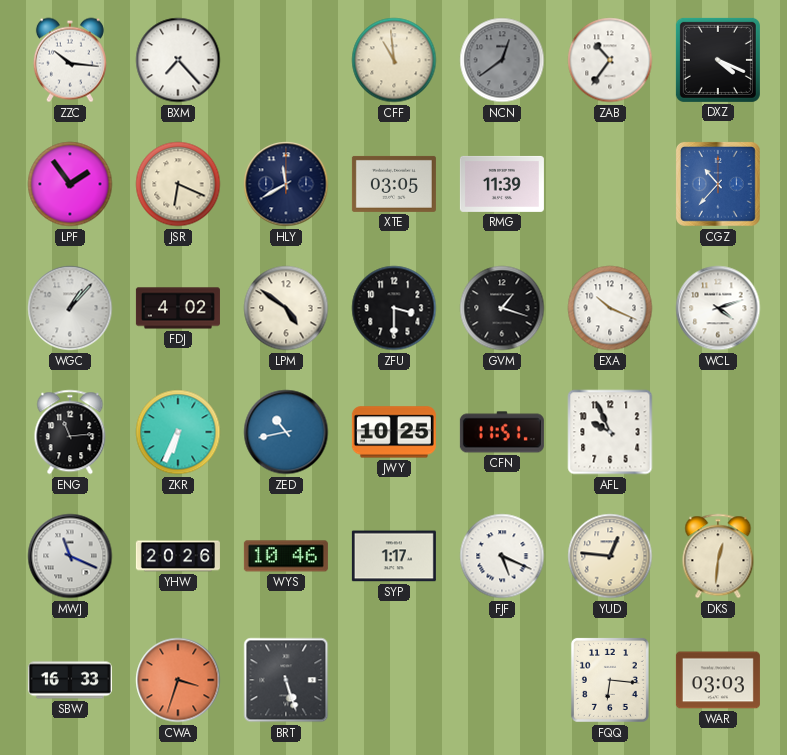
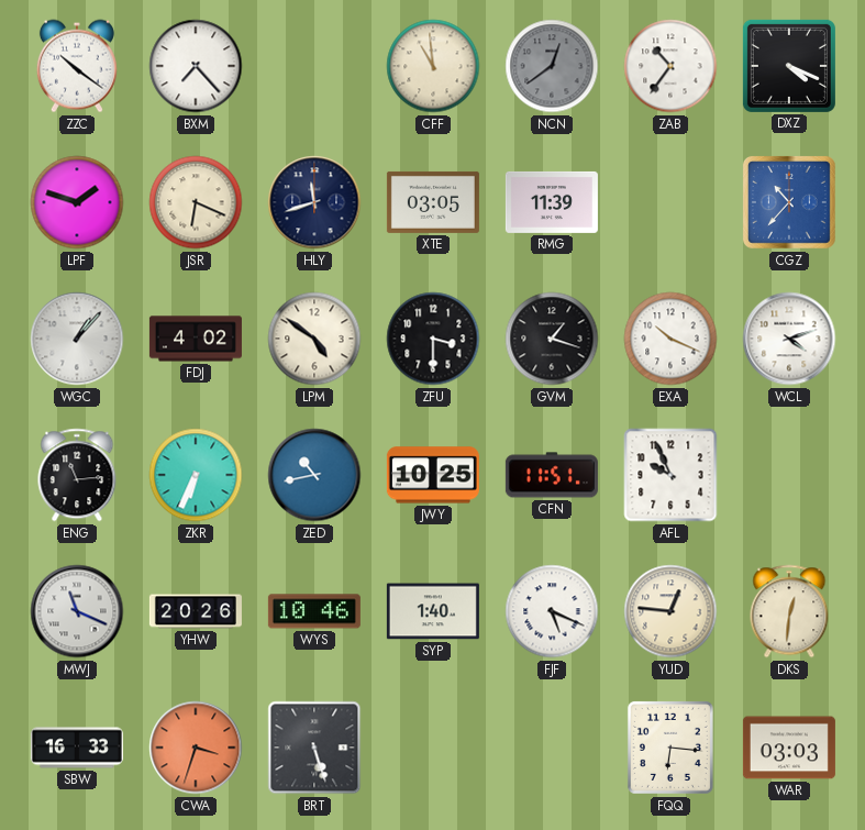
ZZC: 10:16 -> 10:21 (77, 66)
LPF: 1:54 -> 1:48 (77, 202)
HLY: 11:40 -> 11:42 (314, 202)
SYP: 1:17 -> 1:40 (433, 611)
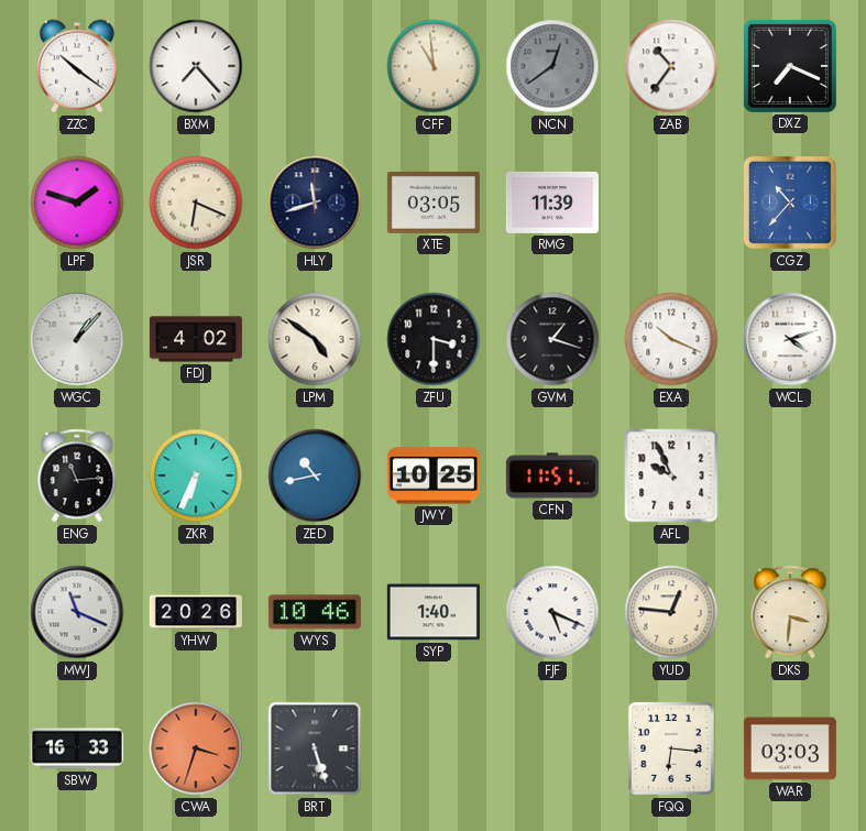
DXZ: 4:19 -> 7:19 (790, 66)
DKS: 12:31 -> 3:31 (790, 612)
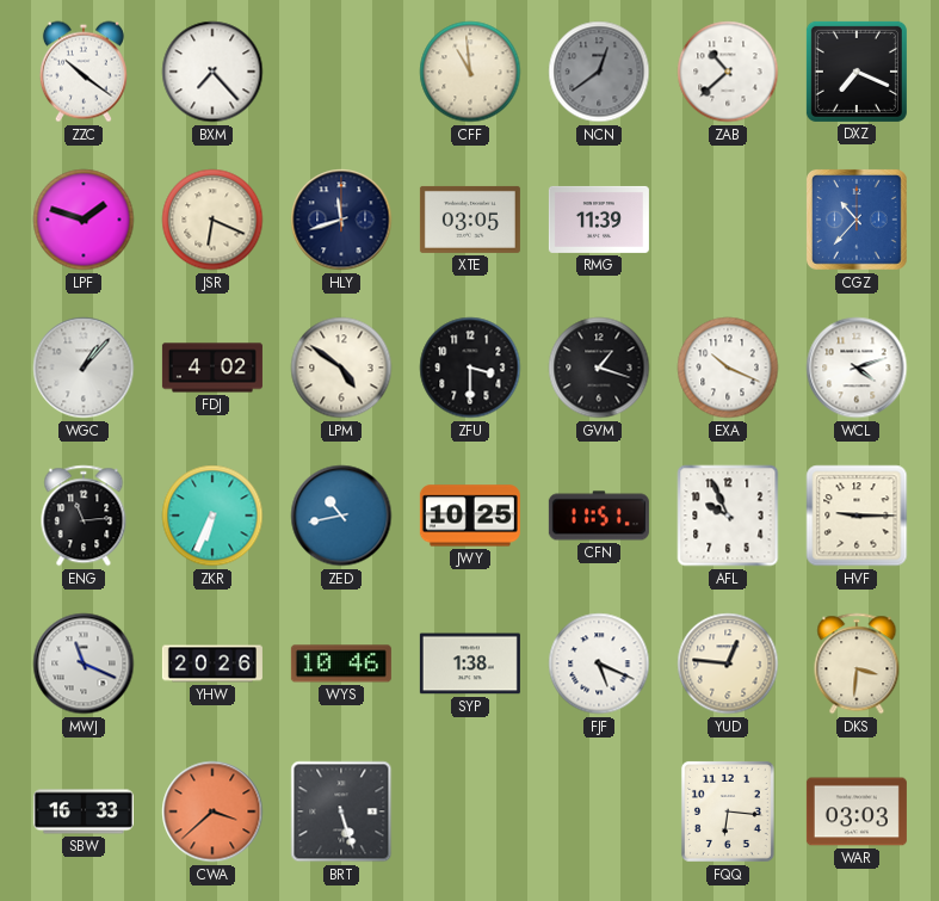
ZAB: 10:36 -> 10:38 (728, 72)
HVF: none -> 9:15 (857, 516)
SYP: 1:40 -> 1:38 (470, 664)
CWA: 3:33 -> 3:38 (212, 811)
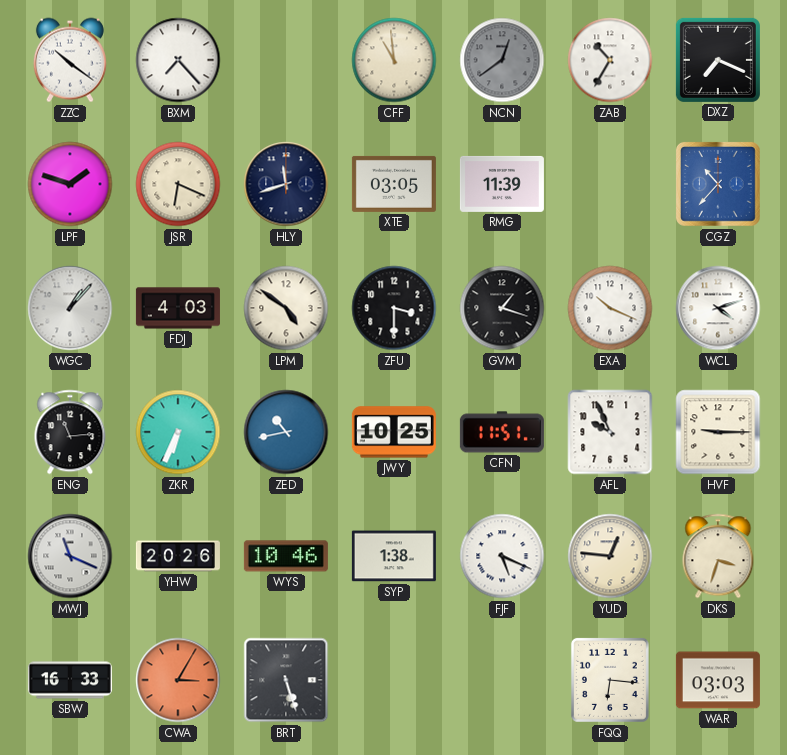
ZAB: 10:38 -> 10:35 (610, 60)
FDJ: 4:02 -> 4:03 (178, 308)
DKS: 3:31 -> 3:33 (718, 556)
CWA: 3:38 -> 3:05 (178, 680)
